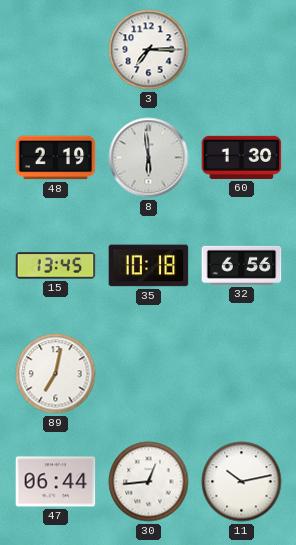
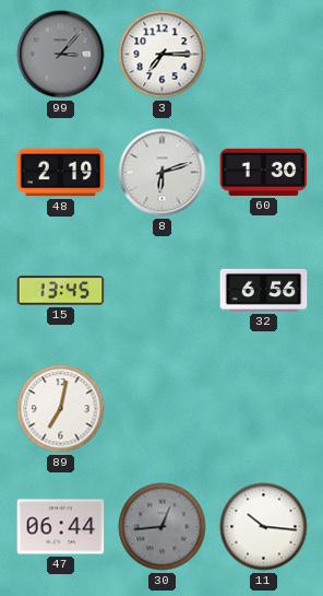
99: none -> 3:07 (61, 55)
8: 5:59 -> 6:12 (163, 173)
35: 10:18 -> none (149, 266)
30 dial: white -> grey (163, 527)
11: 10:13 -> 10:16 (264, 527)
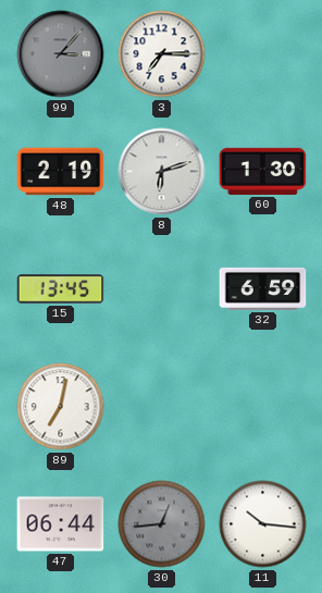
32: 6:56 -> 6:59 (263, 288)
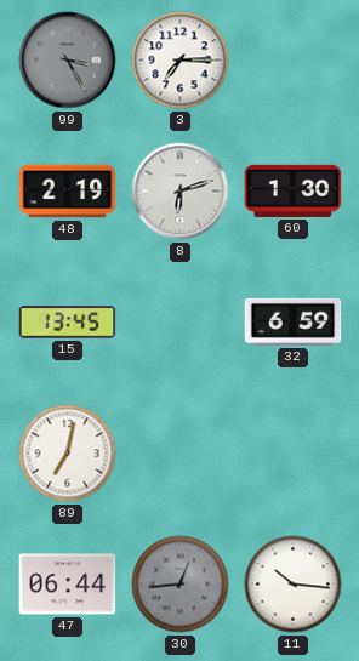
99: 3:07 -> 3:25 (68, 61)
